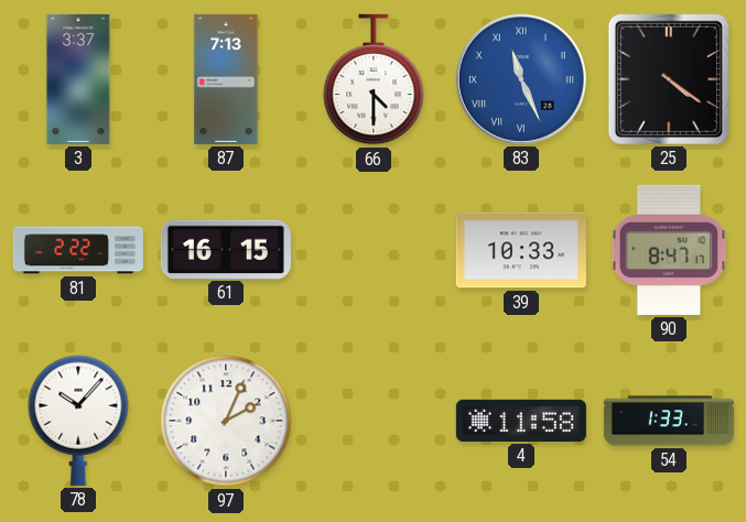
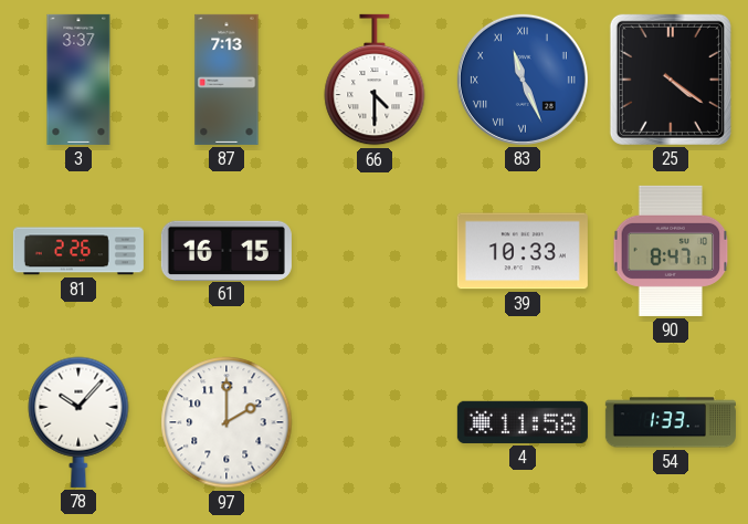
81: 2:22 -> 2:26 (78, 251)
97: 2:04 -> 2:00 (226, 422)
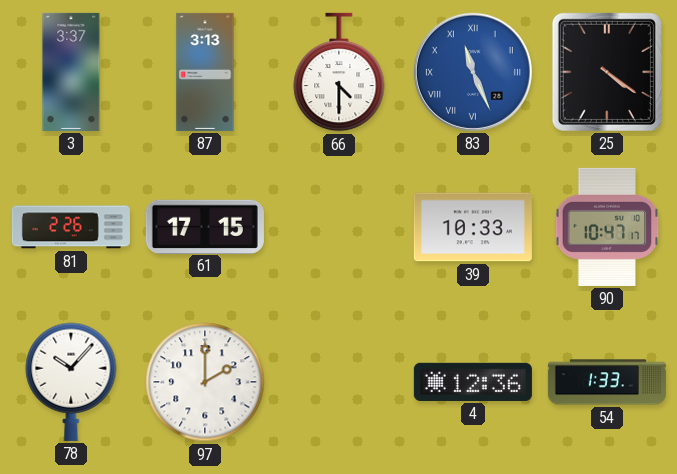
87: 7:13 -> 3:13 (205, 72)
61: 16:15 -> 17:15 (205, 226)
90: 8:47 -> 10:47 (607, 227)
4: 11:58 -> 12:36 (473, 382)
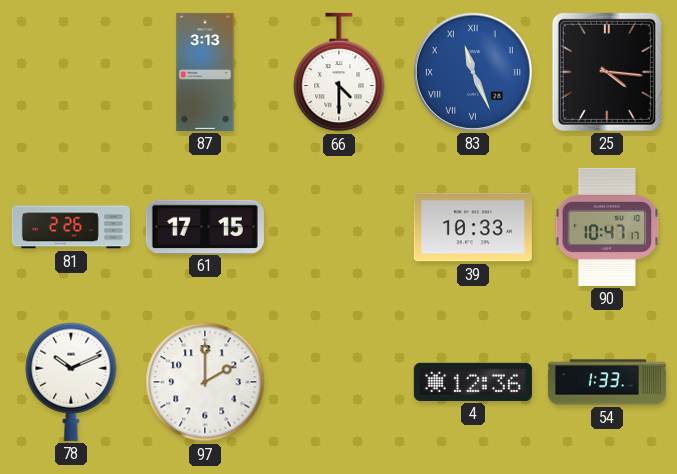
3: 3:37 -> none (71, 72)
25: 4:21 -> 4:16 (607, 72)
78: 10:07 -> 10:11 (71, 382)
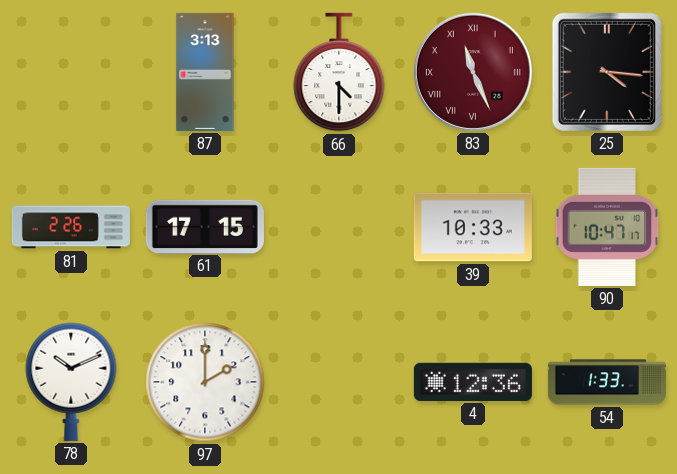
83 dial: blue -> burgundy (473, 72)
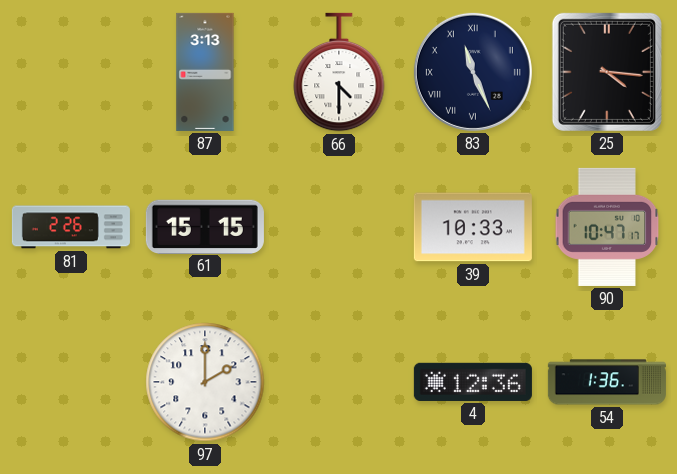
83 dial: burgundy -> navy (473, 72)
61: 17:15 -> 15:15 (205, 226)
78: 10:11 -> none (71, 382)
54: 1:33 -> 1:36 (607, 382)
